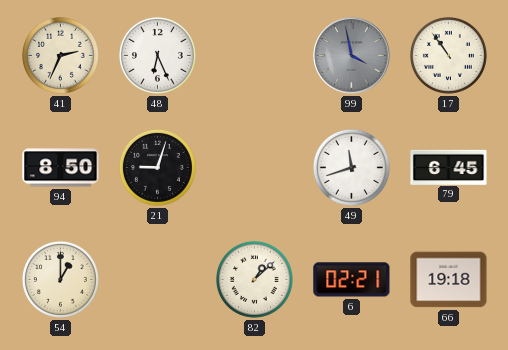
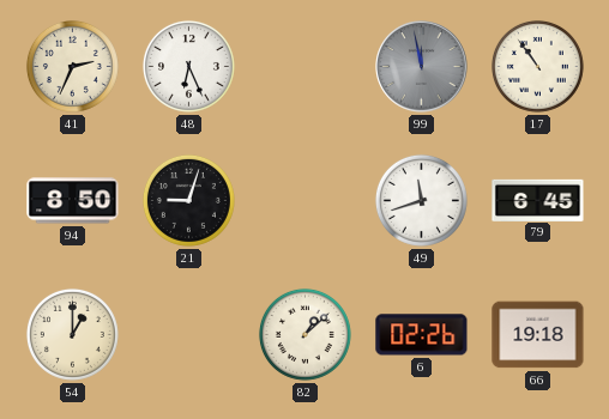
99: 3:58 -> 11:58 (422, 67)
6: 02:21 -> 02:26 (422, 335)
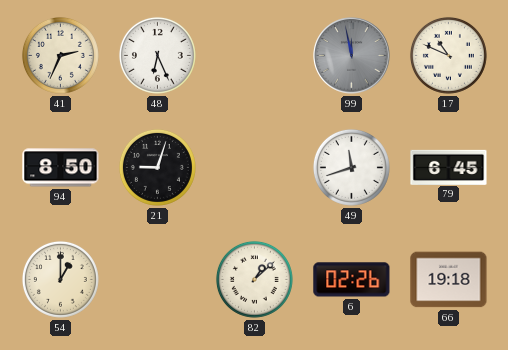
17: 10:54 -> 10:49 (448, 55)
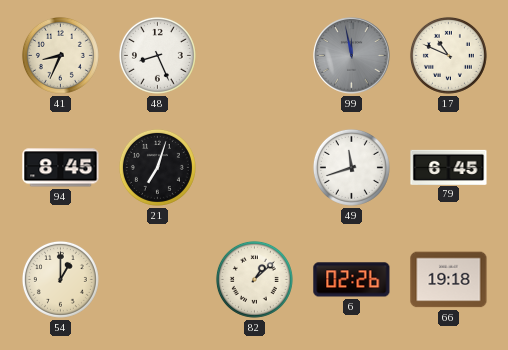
41: 2:34 -> 8:34 (60, 55)
48: 6:26 -> 8:26 (157, 55)
94: 8:50 -> 8:45 (61, 168)
21: 9:03 -> 7:03 (157, 167)
